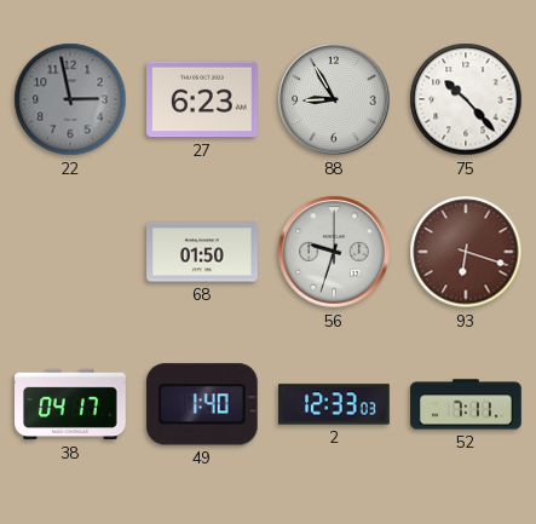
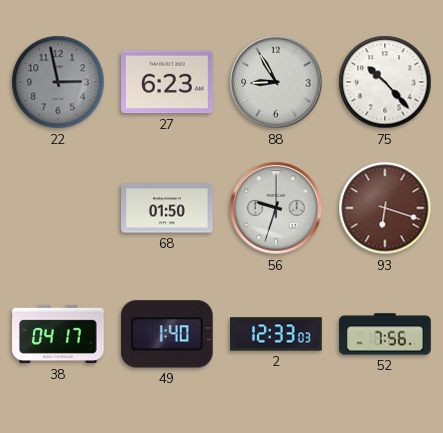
52: 7:11 -> 7:56 (385, 334)
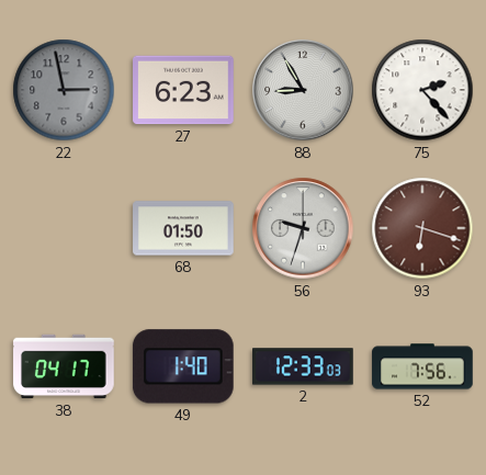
75: 10:23 -> 2:23 (422, 90)
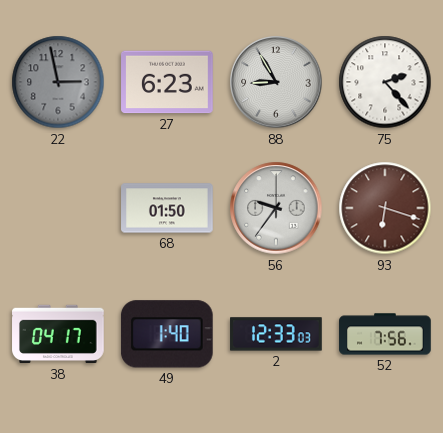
56: 9:33 -> 9:36 (276, 208)
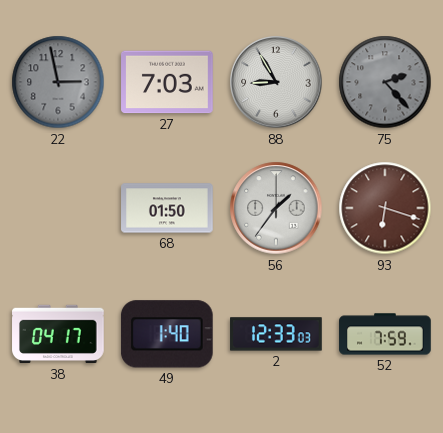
27: 6:23 -> 7:03 (167, 82)
75 dial: white -> grey (385, 82)
56: 9:36 -> 1:36 (276, 208)
52: 7:56 -> 7:59 (385, 334)
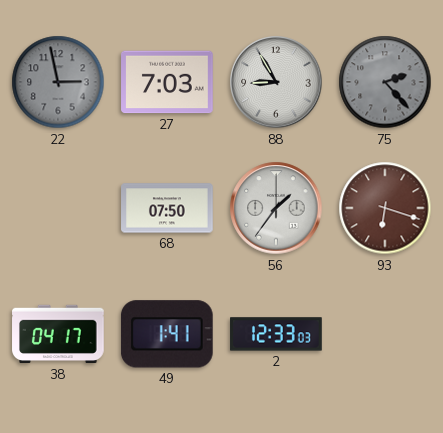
68: 01:50 -> 07:50 (167, 208)
49: 1:40 -> 1:41 (167, 334)
52: 7:59 -> none (385, 334)
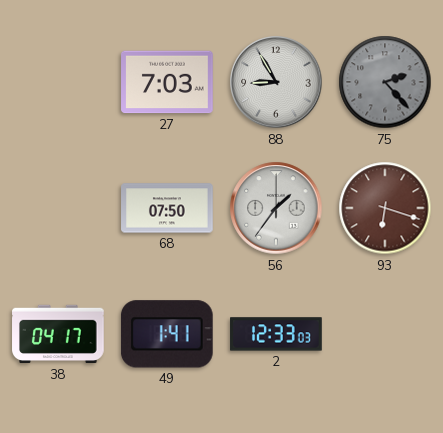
22: 2:58 -> none (58, 82)
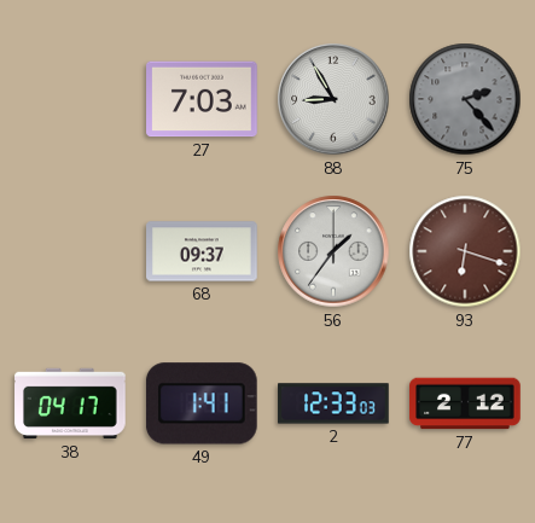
68: 07:50 -> 09:37 (202, 251)
77: none -> 2:12 (465, 403)
